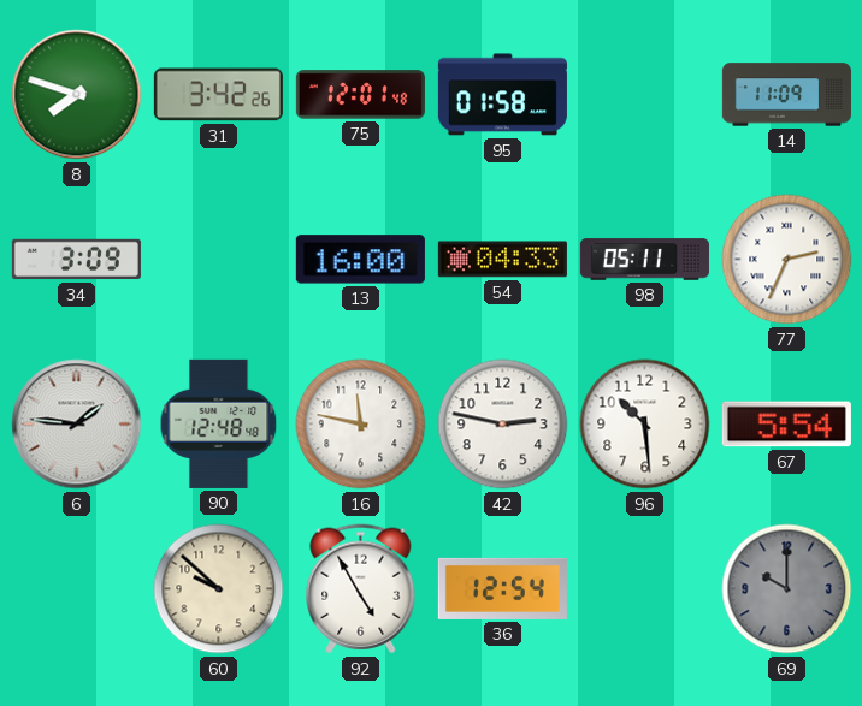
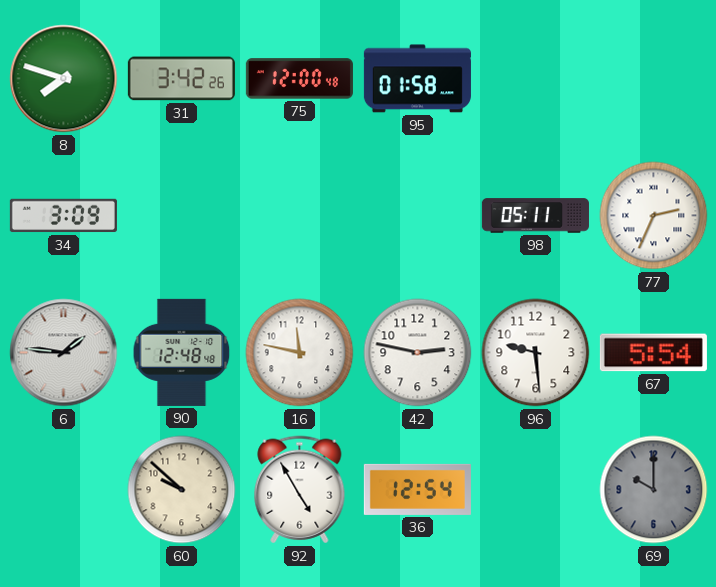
75: 12:01 -> 12:00 (299, 79)
14: 11:09 -> none (786, 95)
13: 16:00 -> none (360, 260)
54: 04:33 -> none (502, 260)
96: 10:29 -> 9:29 (536, 353)
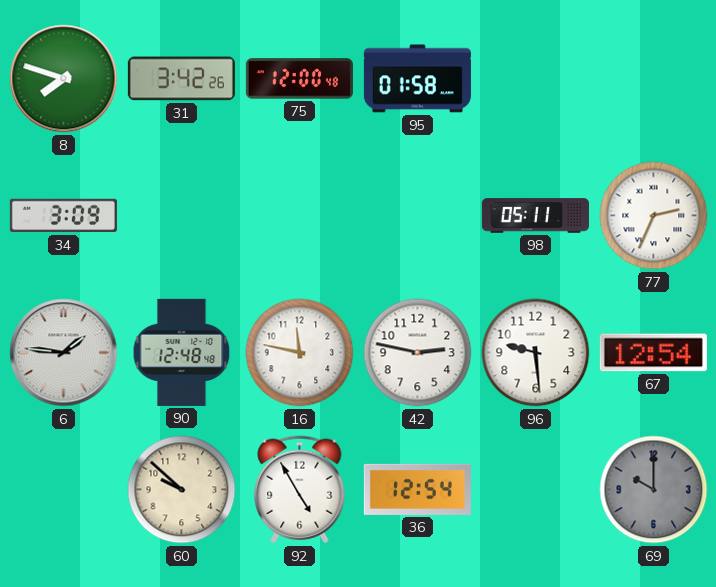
67: 5:54 -> 12:54 (653, 353)
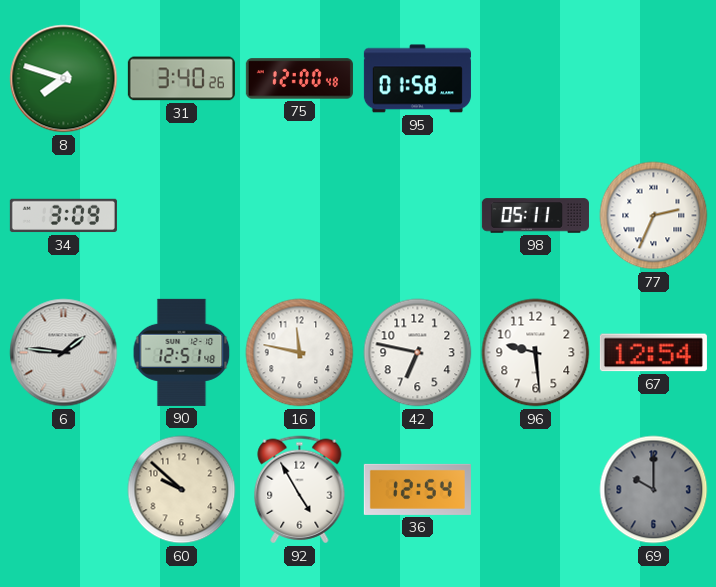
31: 3:42 -> 3:40 (181, 79)
90: 12:48 -> 12:51 (182, 352)
42: 2:47 -> 6:47 (418, 353)
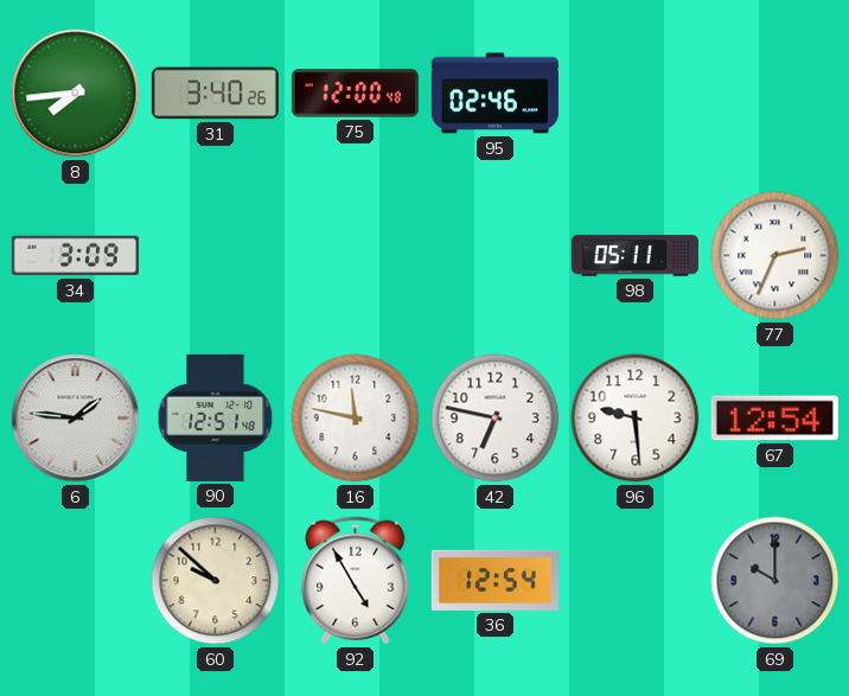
8: 7:48 -> 7:44 (76, 94)
95: 01:58 -> 02:46 (494, 94)
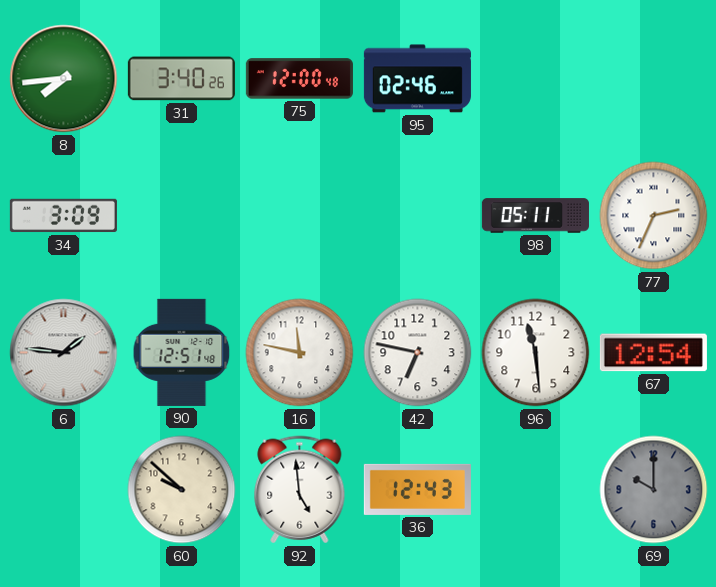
96: 9:29 -> 11:29 (536, 353)
92: 4:55 -> 4:59 (300, 490)
36: 12:54 -> 12:43 (417, 489)
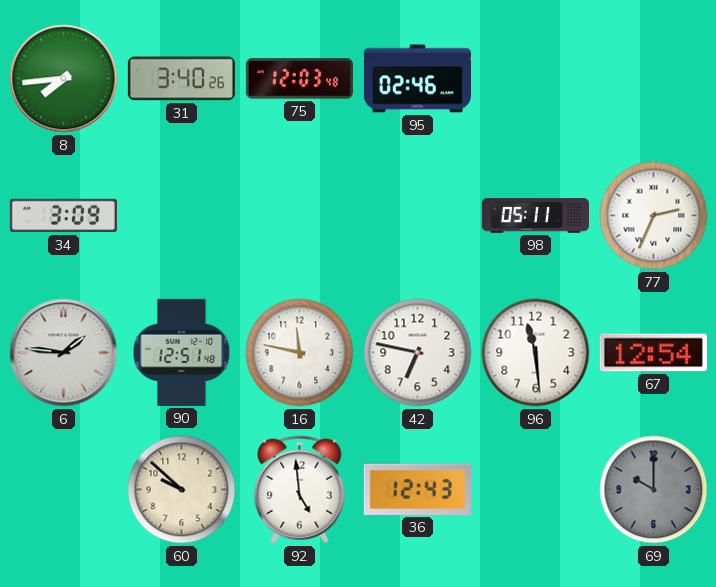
75: 12:00 -> 12:03 (299, 79)
